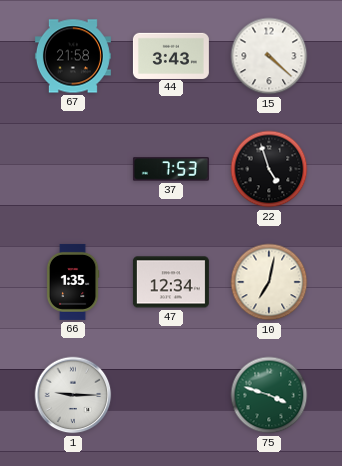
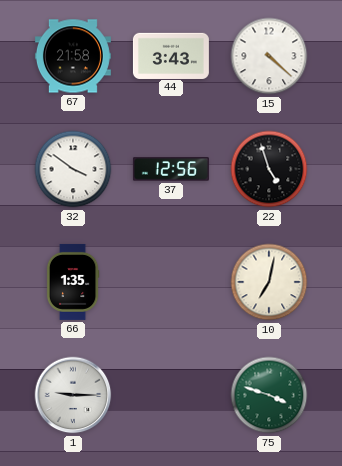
32: none -> 3:51 (73, 169)
37: 7:53 -> 12:56 (171, 169)
47: 12:34 -> none (171, 282)
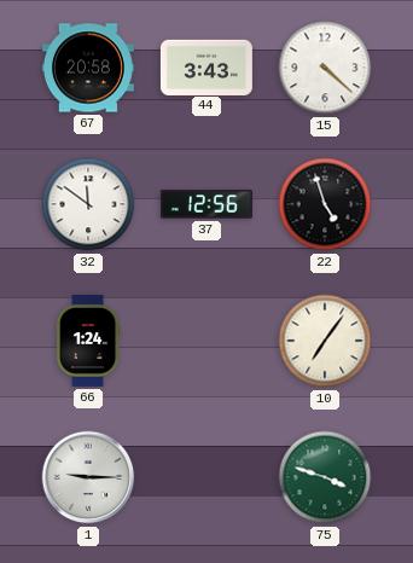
67: 21:58 -> 20:58 (88, 68)
32: 3:51 -> 11:51 (88, 204)
66: 1:35 -> 1:24 (88, 341)
10: 7:02 -> 7:06 (325, 341)
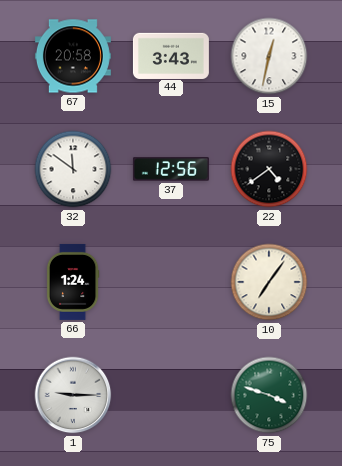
15: 4:22 -> 12:32 (269, 56)
22: 4:57 -> 4:39 (269, 169)
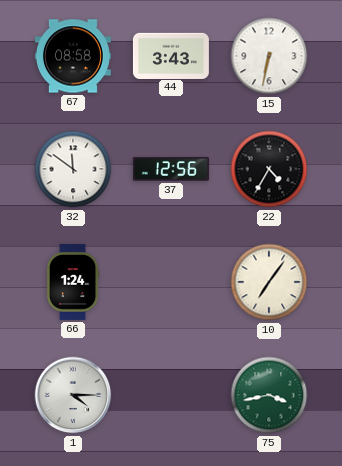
67: 20:58 -> 08:58 (73, 56)
15: 12:32 -> 6:32 (269, 56)
22: 4:39 -> 4:35 (269, 169)
1: 9:15 -> 4:15 (73, 395)
75: 3:48 -> 3:43 (269, 395)
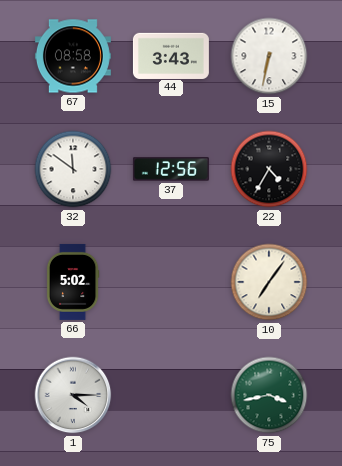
66: 1:24 -> 5:02 (73, 282)
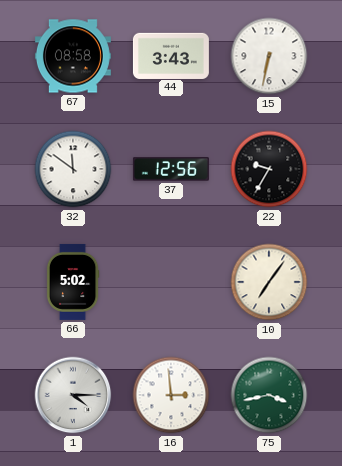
22: 4:35 -> 9:35 (269, 169)
16: none -> 2:59 (171, 395)
